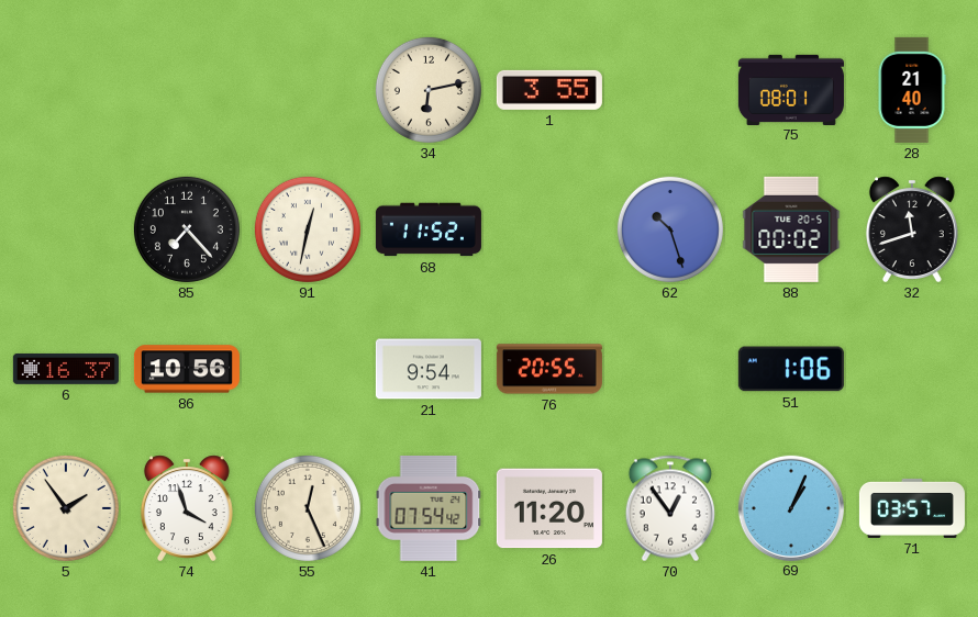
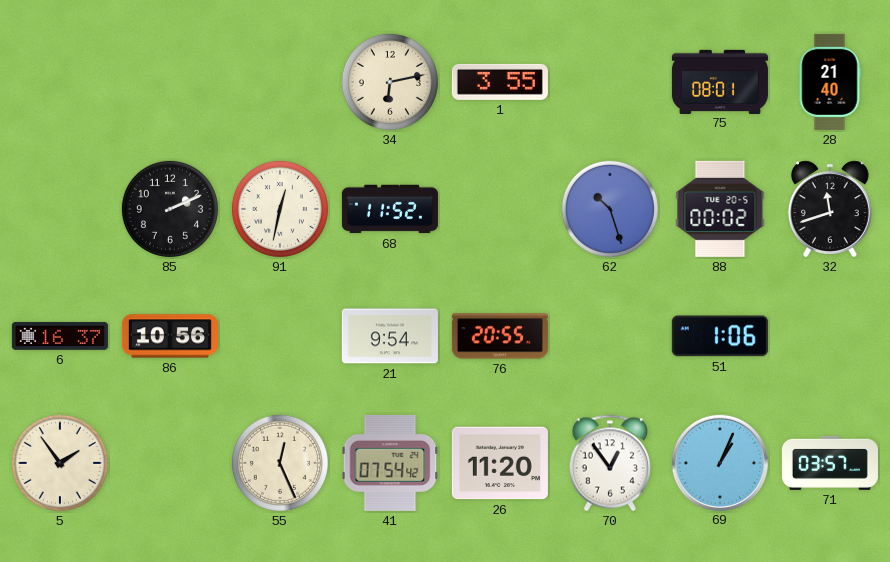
85: 7:23 -> 2:11 (170, 209)
74: 3:57 -> none (187, 508)
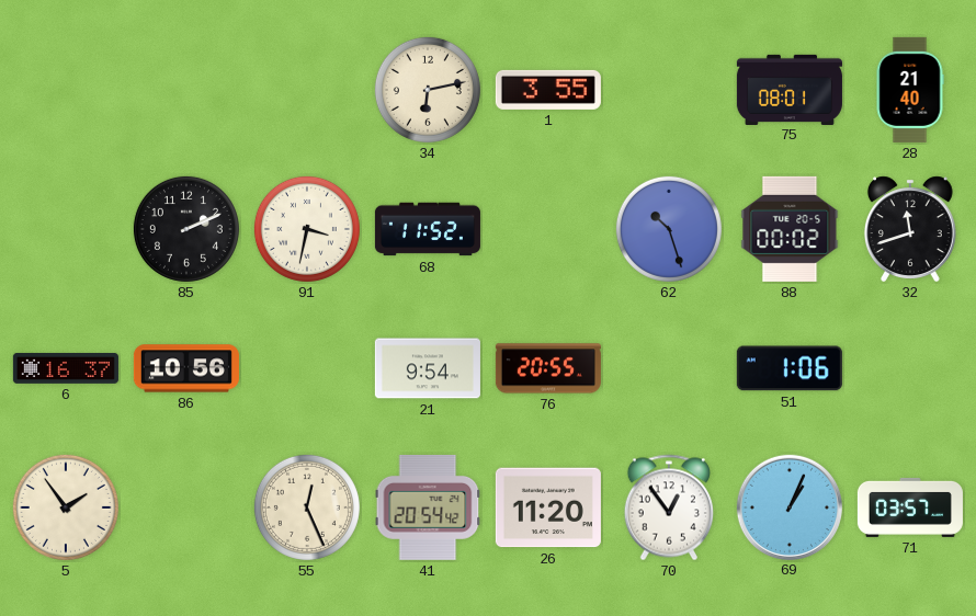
91: 12:32 -> 3:32 (307, 229)
41: 07:54 -> 20:54 (428, 507)
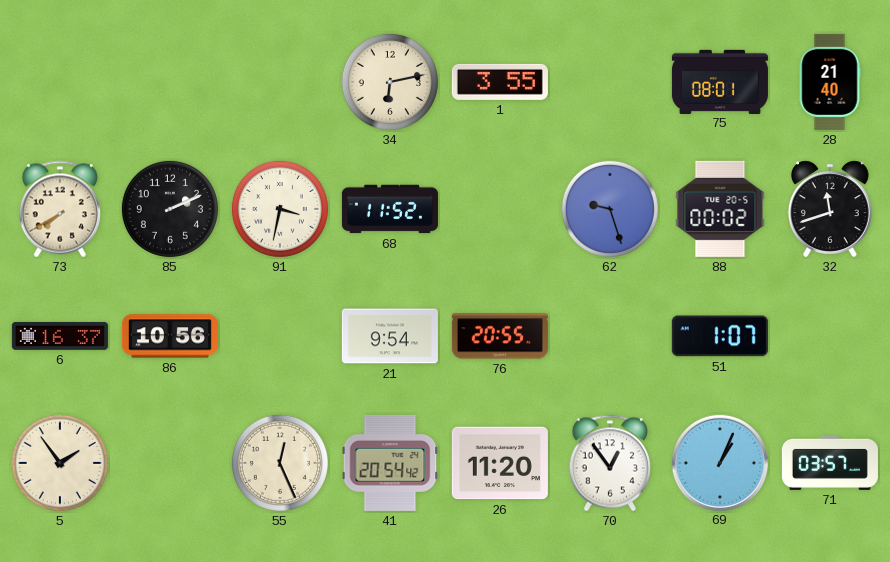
73: none -> 7:40 (59, 209)
62: 10:27 -> 9:27 (610, 209)
51: 1:06 -> 1:07 (720, 336)
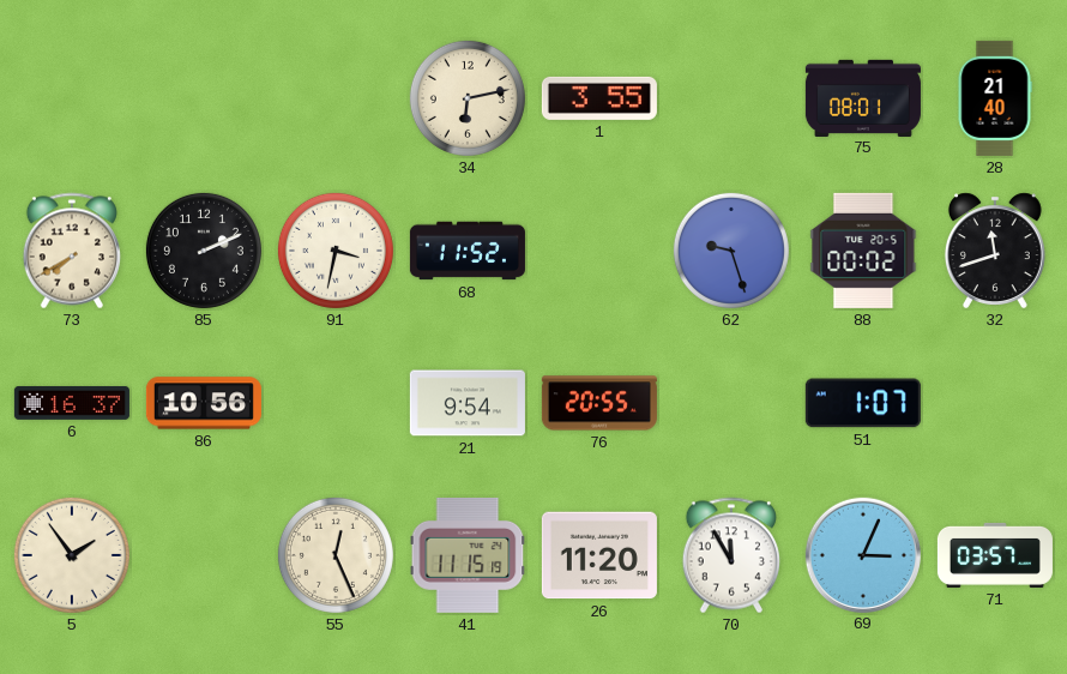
41: 20:54 -> 11:15 (468, 555)
70: 12:54 -> 11:55 (730, 555)
69: 1:04 -> 3:04 (862, 554)
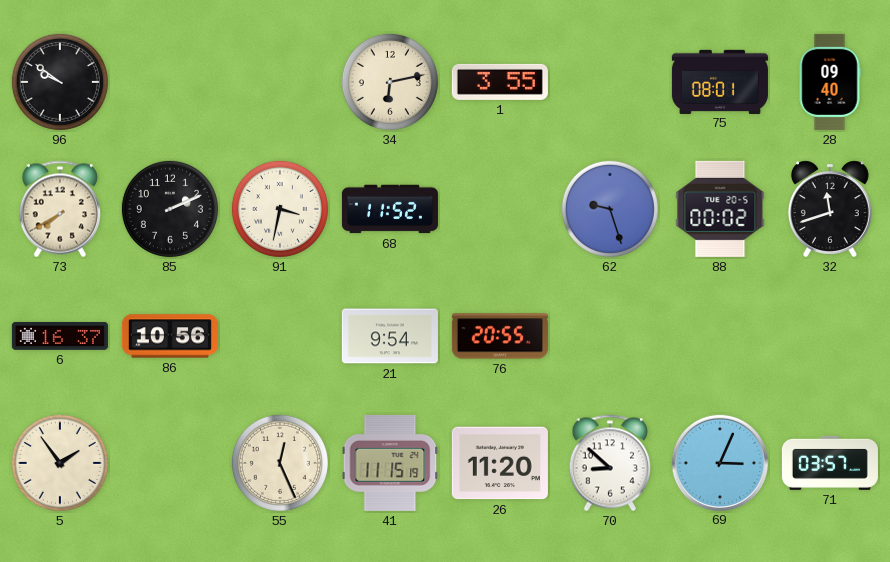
96: none -> 9:51 (60, 82)
28: 21:40 -> 09:40 (830, 82)
51: 1:07 -> none (863, 403)
70: 11:55 -> 8:52 (609, 463)
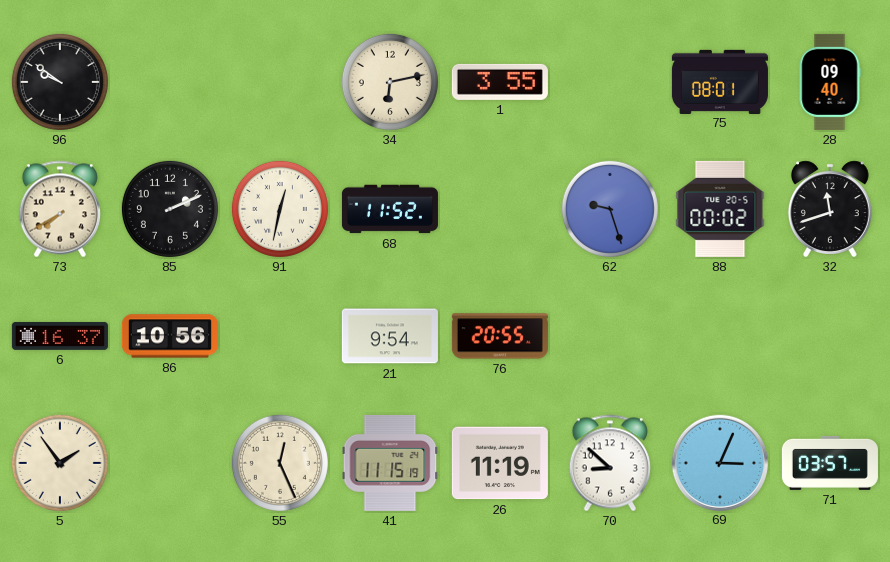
91: 3:32 -> 12:32 (280, 209)
26: 11:20 -> 11:19 (500, 463)
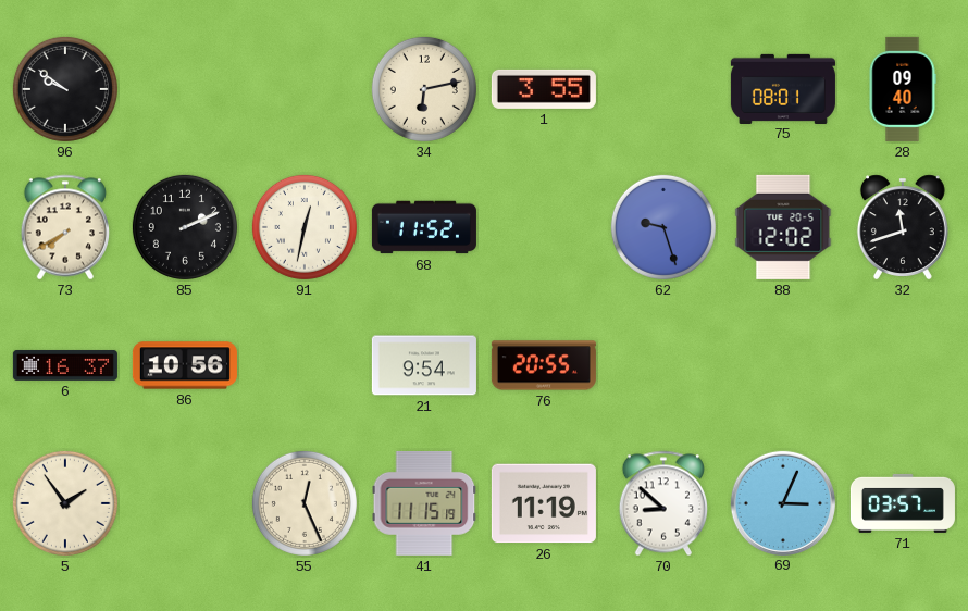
88: 00:02 -> 12:02 (783, 227)
